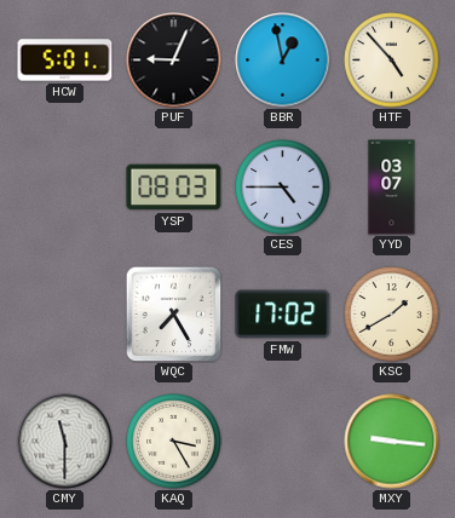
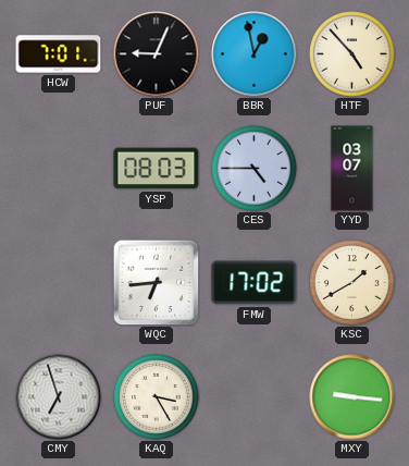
HCW: 5:01 -> 7:01 (59, 54)
WQC: 7:25 -> 6:44 (156, 282)
CMY: 11:30 -> 6:57 (59, 397)
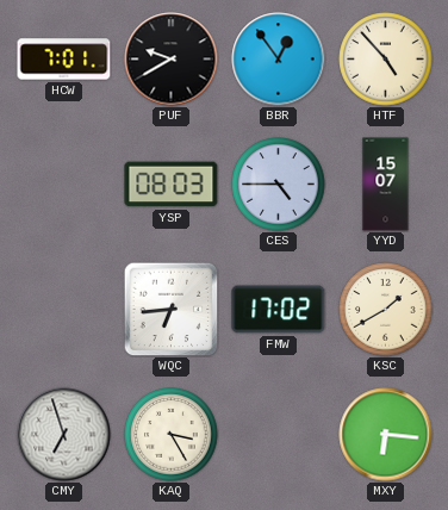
PUF: 9:04 -> 9:40 (172, 60)
BBR: 12:58 -> 12:54 (279, 60)
YYD: 03:07 -> 15:07 (386, 185)
MXY: 9:16 -> 6:16 (386, 435)
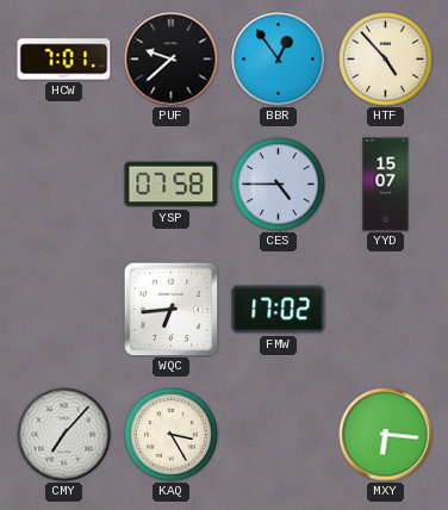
PUF: 9:40 -> 9:38 (172, 60)
YSP: 08:03 -> 07:58 (172, 185)
KSC: 1:40 -> none (386, 310)
CMY: 6:57 -> 7:07 (64, 435)
